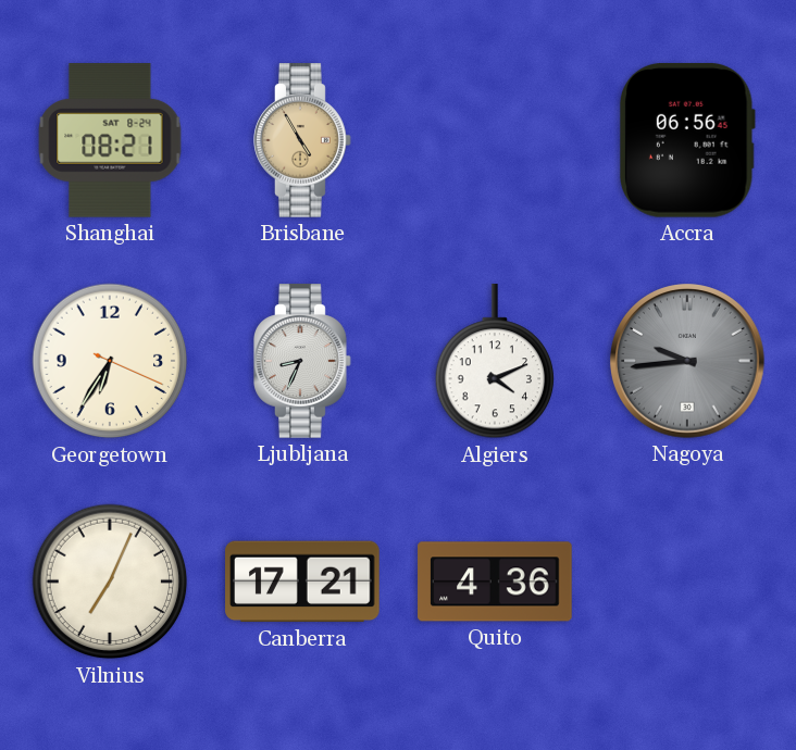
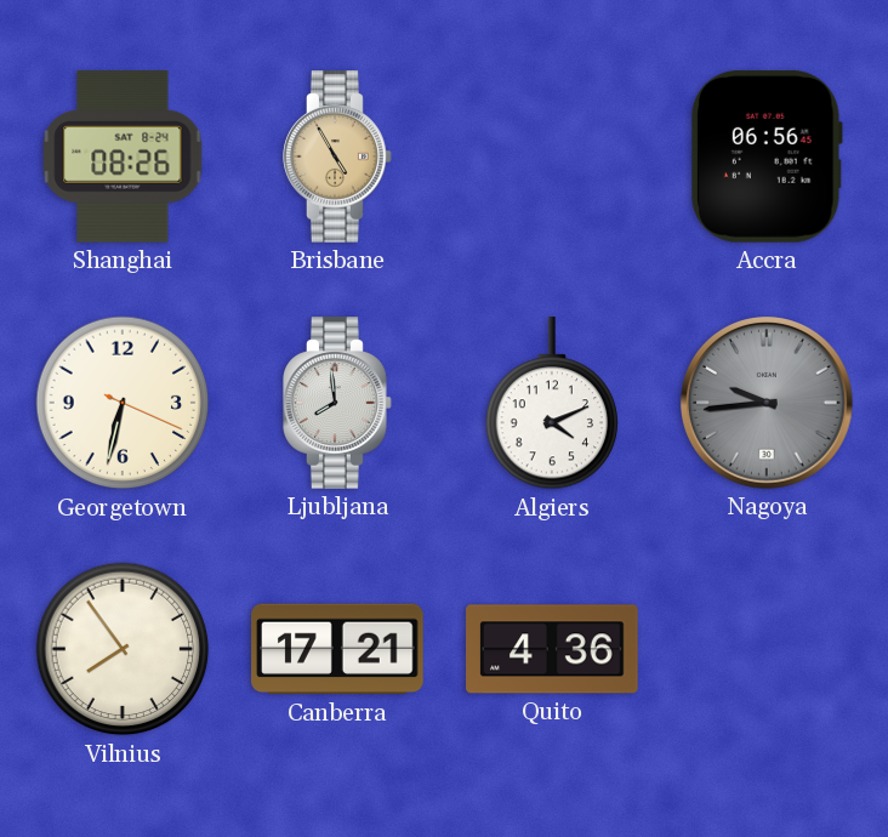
Shanghai: 08:21 -> 08:26 (123, 156)
Georgetown: 6:35 -> 6:32 (123, 403)
Ljubljana: 8:34 -> 7:59 (337, 403)
Vilnius: 7:04 -> 7:54 (123, 649)
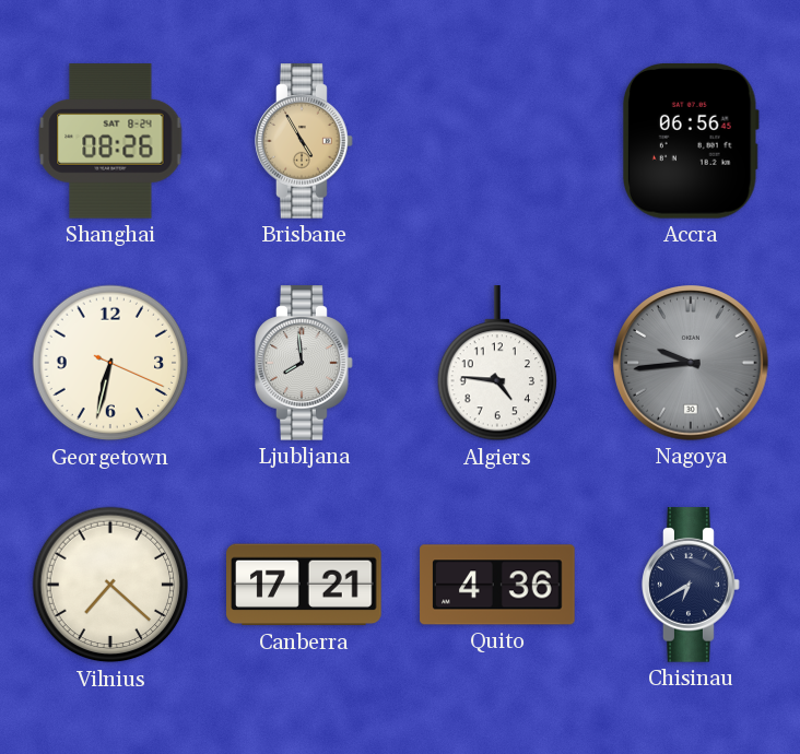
Algiers: 4:11 -> 4:46 (497, 364)
Vilnius: 7:54 -> 7:22 (110, 585)
Chisinau: none -> 6:40 (691, 585)
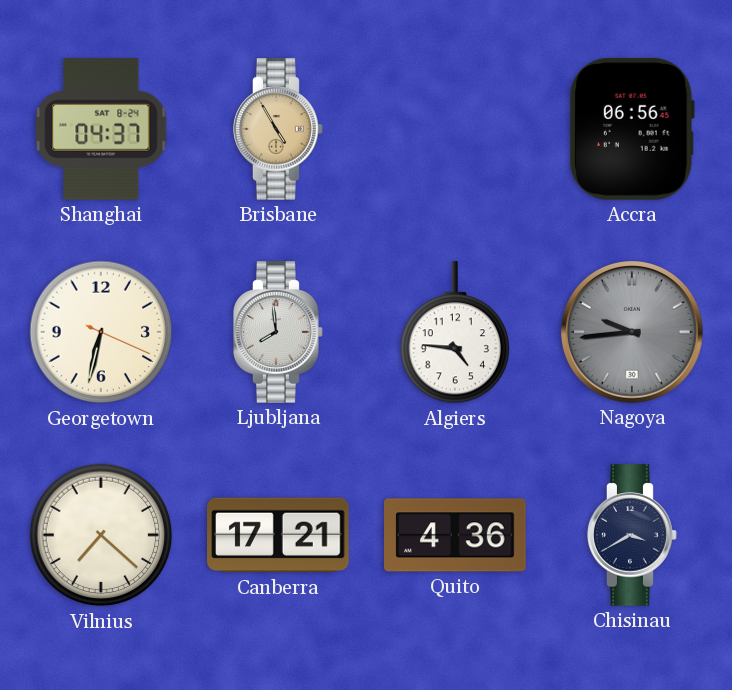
Shanghai: 08:26 -> 04:37 (101, 129)
Chisinau: 6:40 -> 3:40 (632, 535)
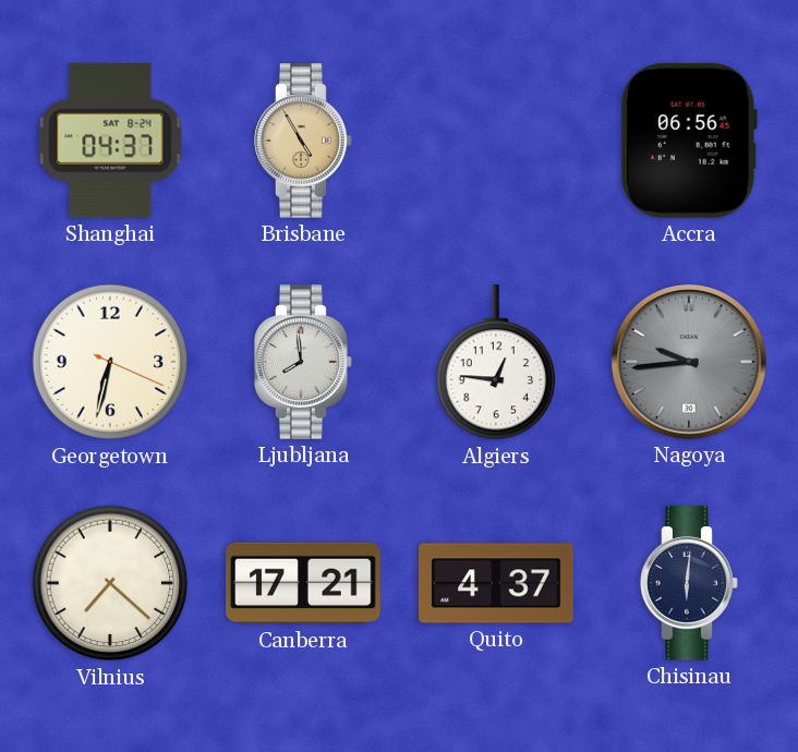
Algiers: 4:46 -> 12:46 (496, 363)
Quito: 4:36 -> 4:37 (496, 583)
Chisinau: 3:40 -> 6:01 (689, 583)
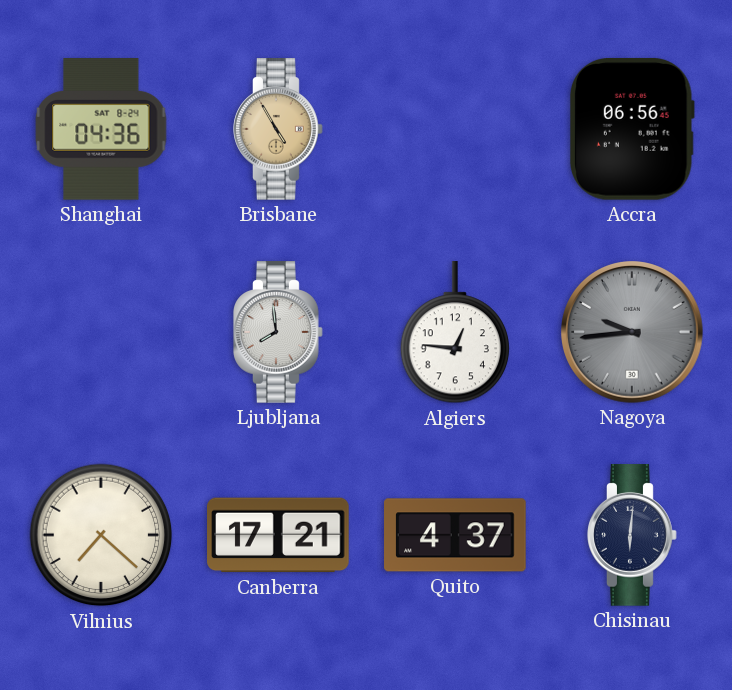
Shanghai: 04:37 -> 04:36 (101, 129)
Georgetown: 6:32 -> none (110, 362)
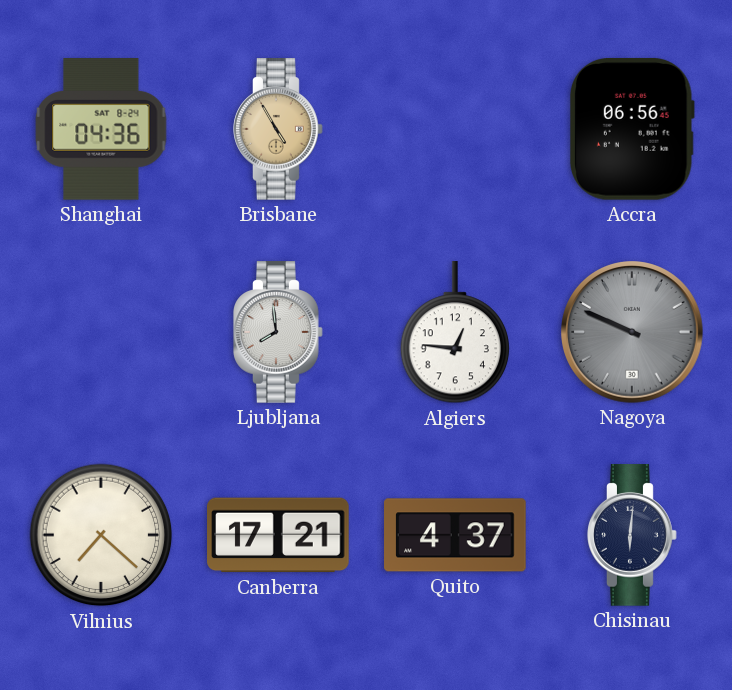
Nagoya: 9:44 -> 9:49 (632, 332)
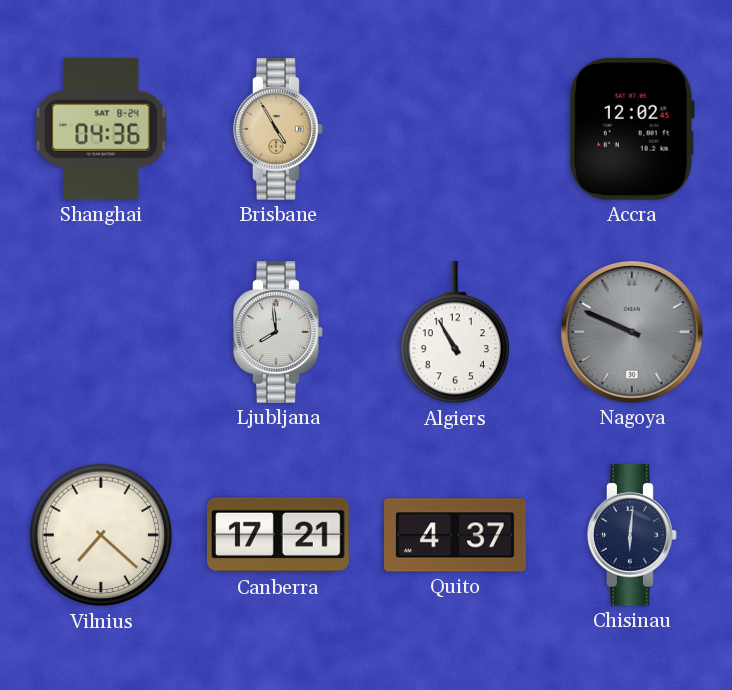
Accra: 06:56 -> 12:02 (633, 129)
Algiers: 12:46 -> 10:55 (455, 333)
